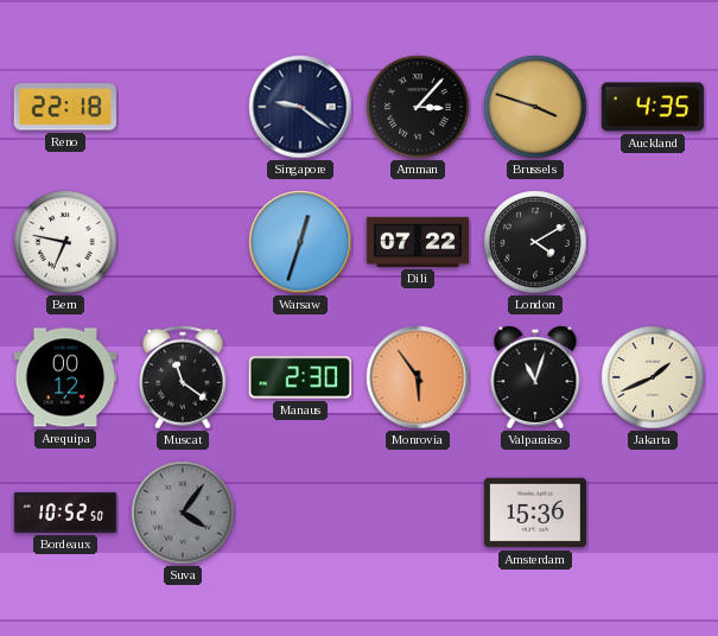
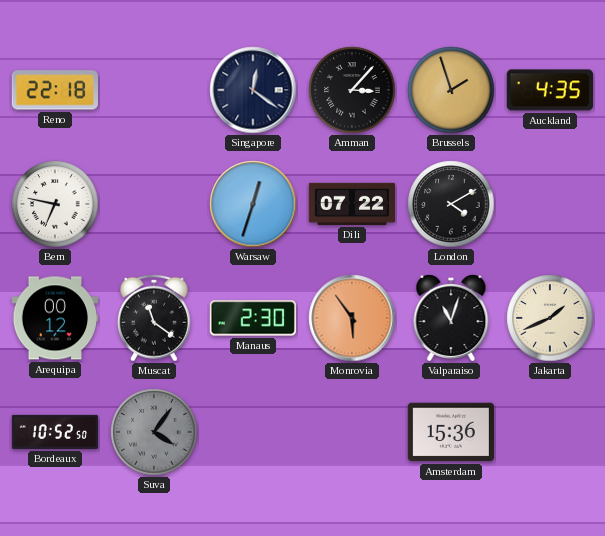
Singapore: 9:21 -> 12:21 (253, 90)
Brussels: 3:48 -> 1:57 (451, 90)
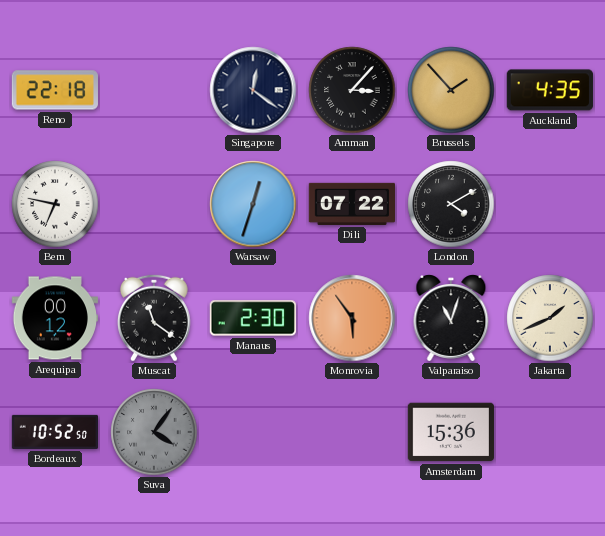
Brussels: 1:57 -> 1:53 (451, 90)
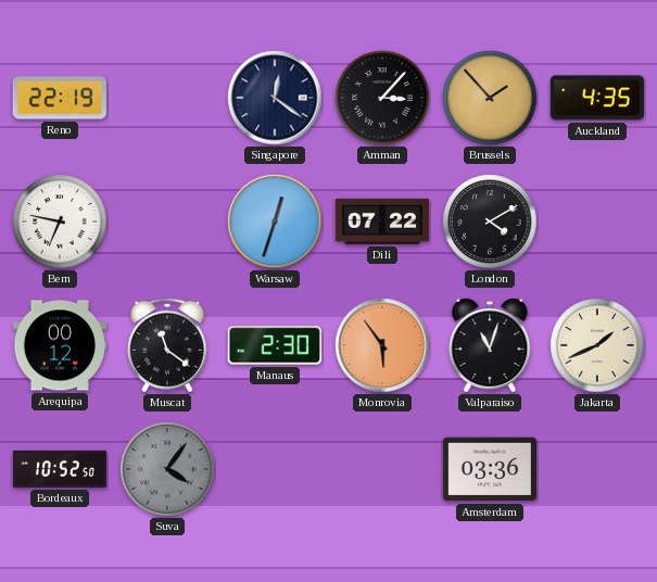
Reno: 22:18 -> 22:19 (60, 98)
Amsterdam: 15:36 -> 03:36 (490, 469)
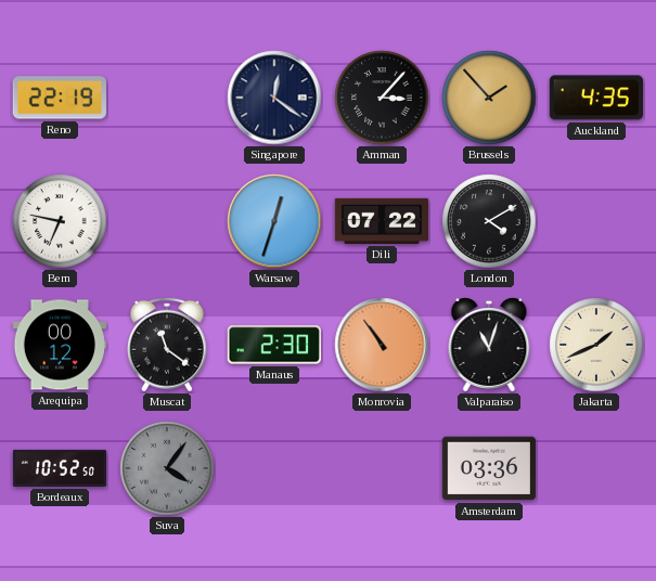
Monrovia: 5:54 -> 10:54 (382, 345)
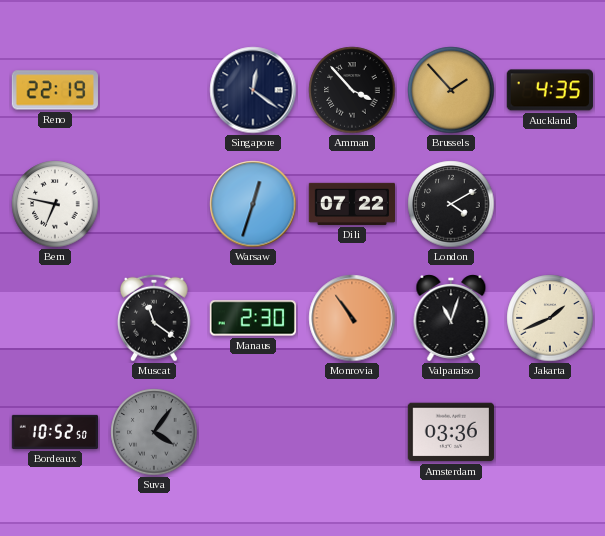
Amman: 3:07 -> 3:53 (352, 90)
Arequipa: 00:12 -> none (59, 345)
